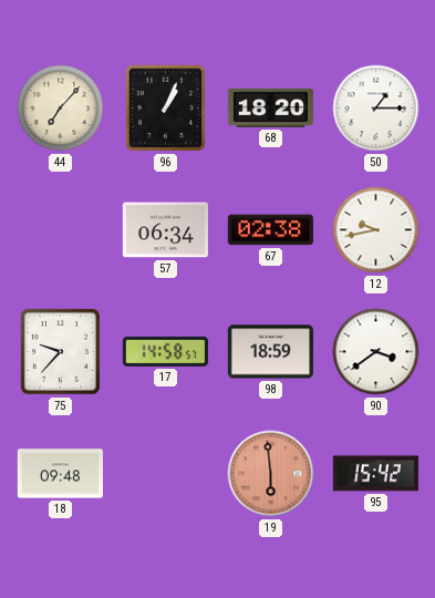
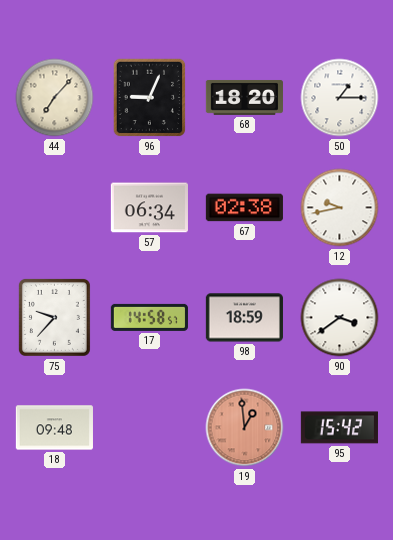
96: 1:04 -> 9:04 (150, 98)
19: 5:59 -> 12:59 (245, 428)
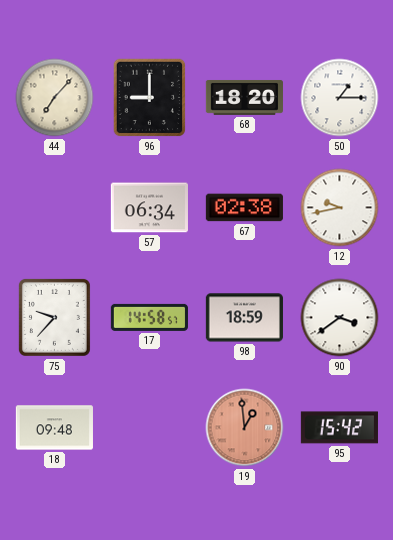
96: 9:04 -> 9:00 (150, 98)
